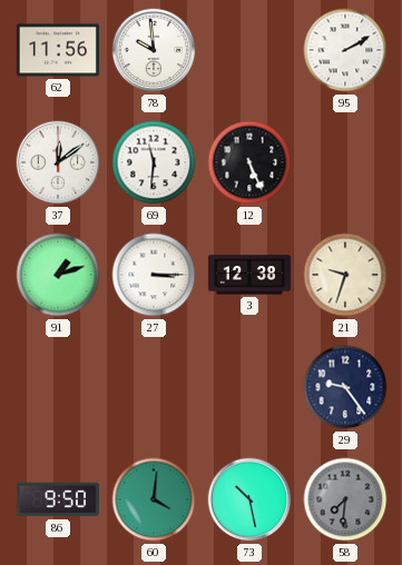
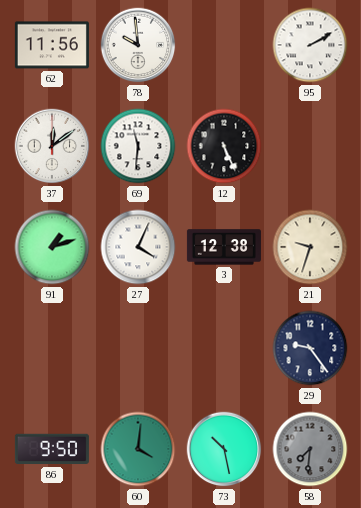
27: 3:15 -> 4:04 (138, 247)
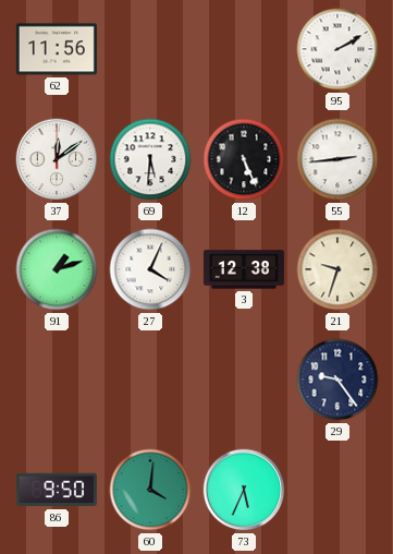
78: 9:59 -> none (138, 45)
69: 11:31 -> 5:31 (150, 159)
55: none -> 2:44 (337, 159)
73: 10:28 -> 5:34 (244, 490)
58: 7:31 -> none (310, 449)
